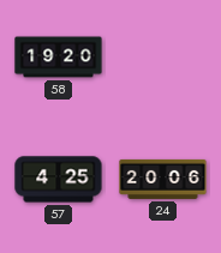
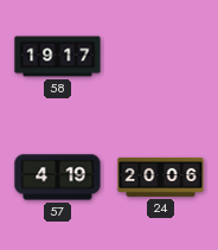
58: 19:20 -> 19:17 (58, 57)
57: 4:25 -> 4:19 (58, 178)
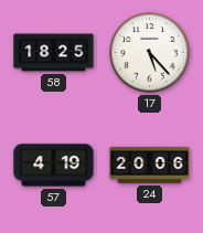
58: 19:17 -> 18:25 (54, 53)
17: none -> 5:23 (150, 53)
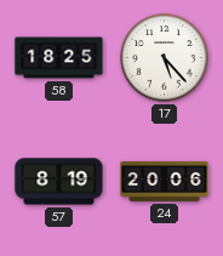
57: 4:19 -> 8:19 (59, 182)
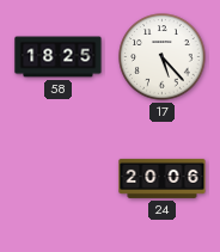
57: 8:19 -> none (59, 182)
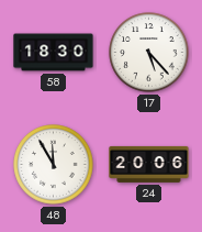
58: 18:25 -> 18:30 (54, 53)
48: none -> 11:55 (54, 165)
